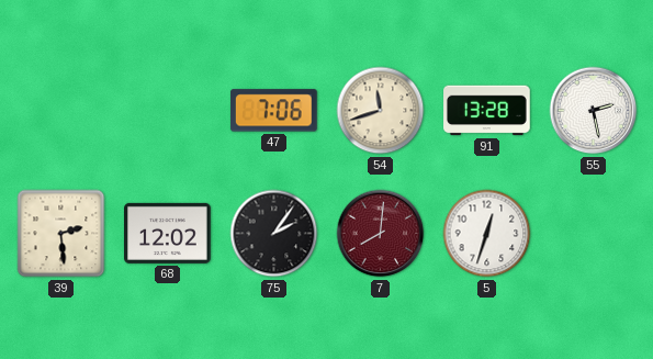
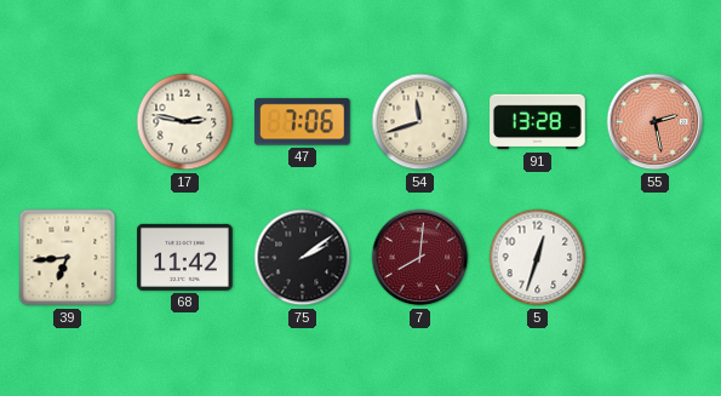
17: none -> 2:47 (185, 122)
55 dial: white -> salmon (656, 122)
39: 2:29 -> 6:44 (68, 258)
68: 12:02 -> 11:42 (185, 257)
75: 2:06 -> 2:09 (303, 258)
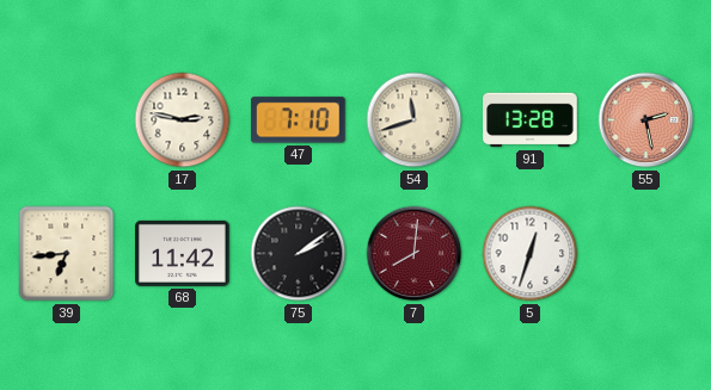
47: 7:06 -> 7:10 (298, 120)
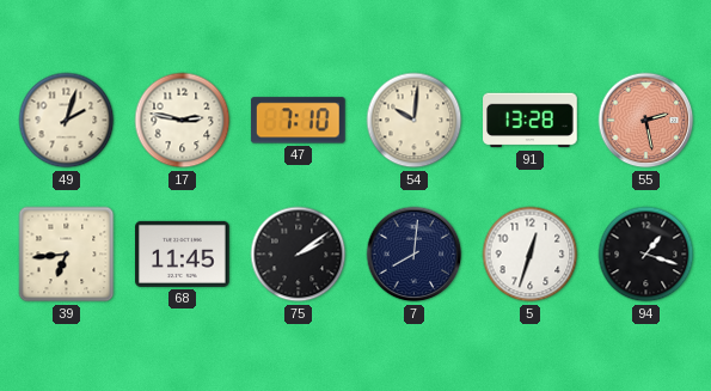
49: none -> 2:03 (67, 121)
54: 11:42 -> 10:01 (415, 121)
68: 11:42 -> 11:45 (183, 253)
7 dial: burgundy -> navy (415, 255)
94: none -> 1:18 (646, 255)
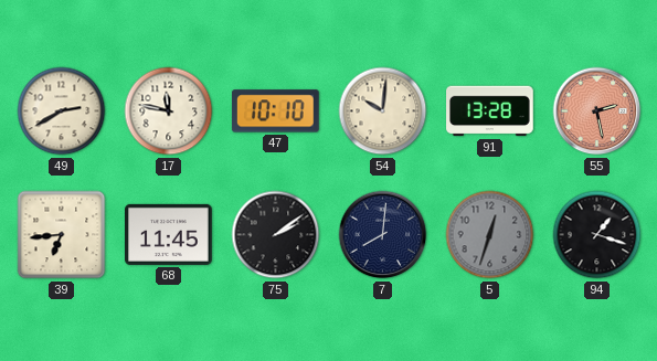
49: 2:03 -> 2:40 (62, 112)
17: 2:47 -> 11:47 (169, 112)
47: 7:10 -> 10:10 (275, 112)
5 dial: white -> grey (490, 235)
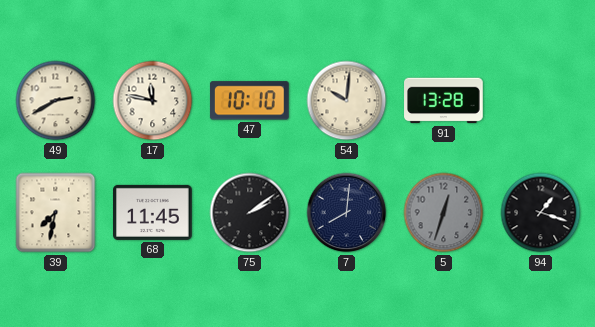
55: 2:28 -> none (597, 112)
39: 6:44 -> 7:32 (56, 213)
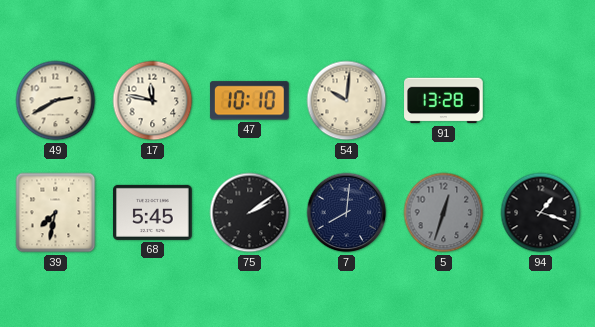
68: 11:45 -> 5:45 (153, 212)
